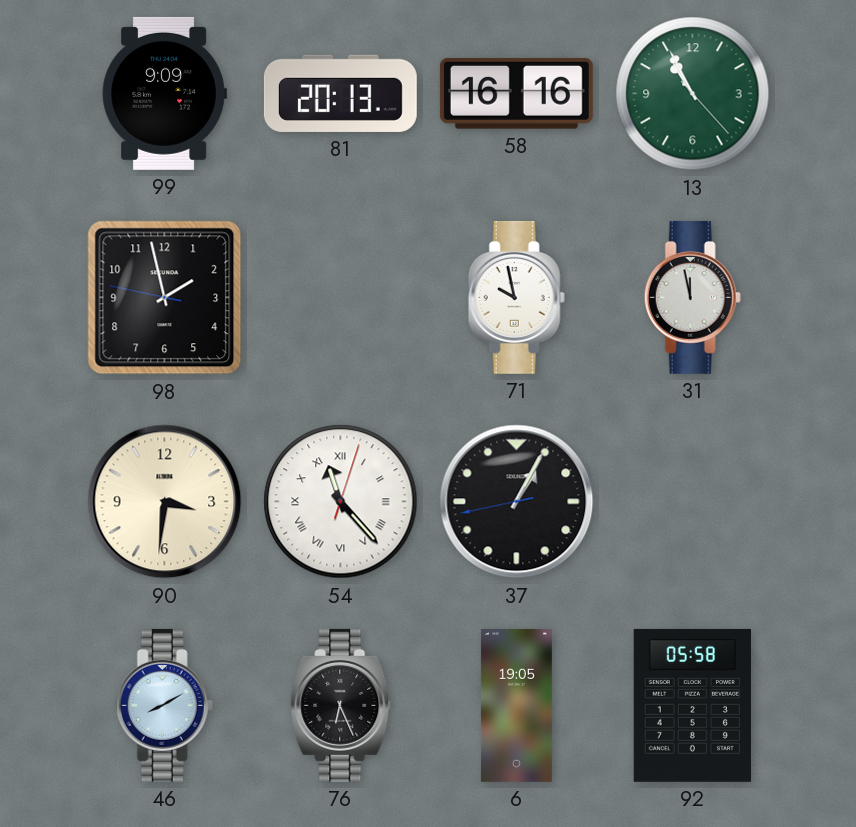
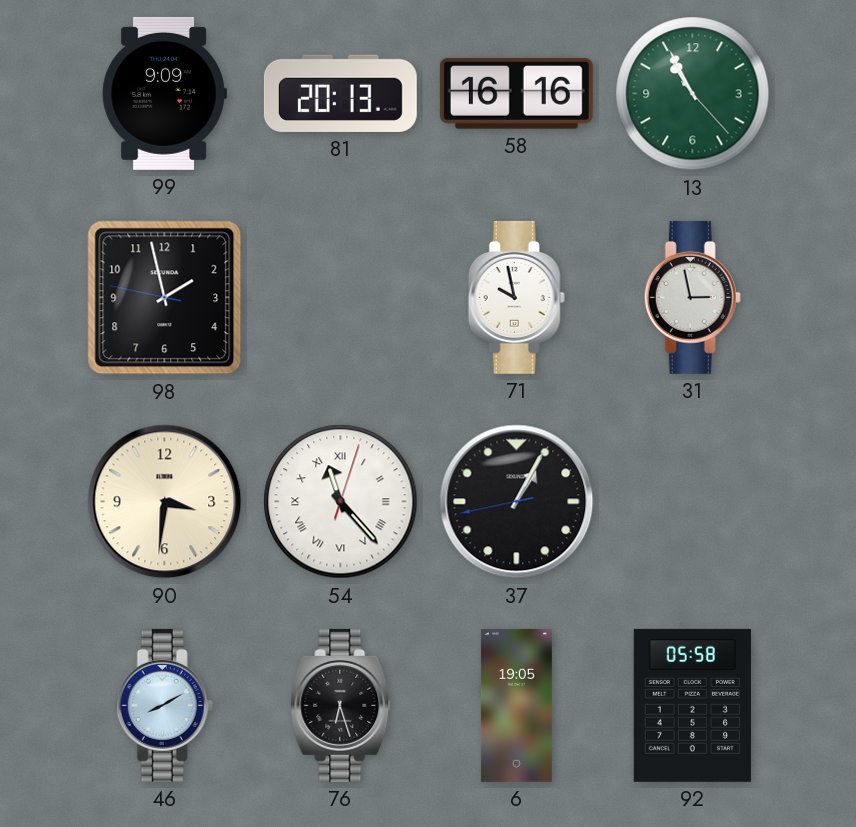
31: 11:58 -> 2:58 (692, 297)
76: 6:26 -> 6:27 (341, 705)
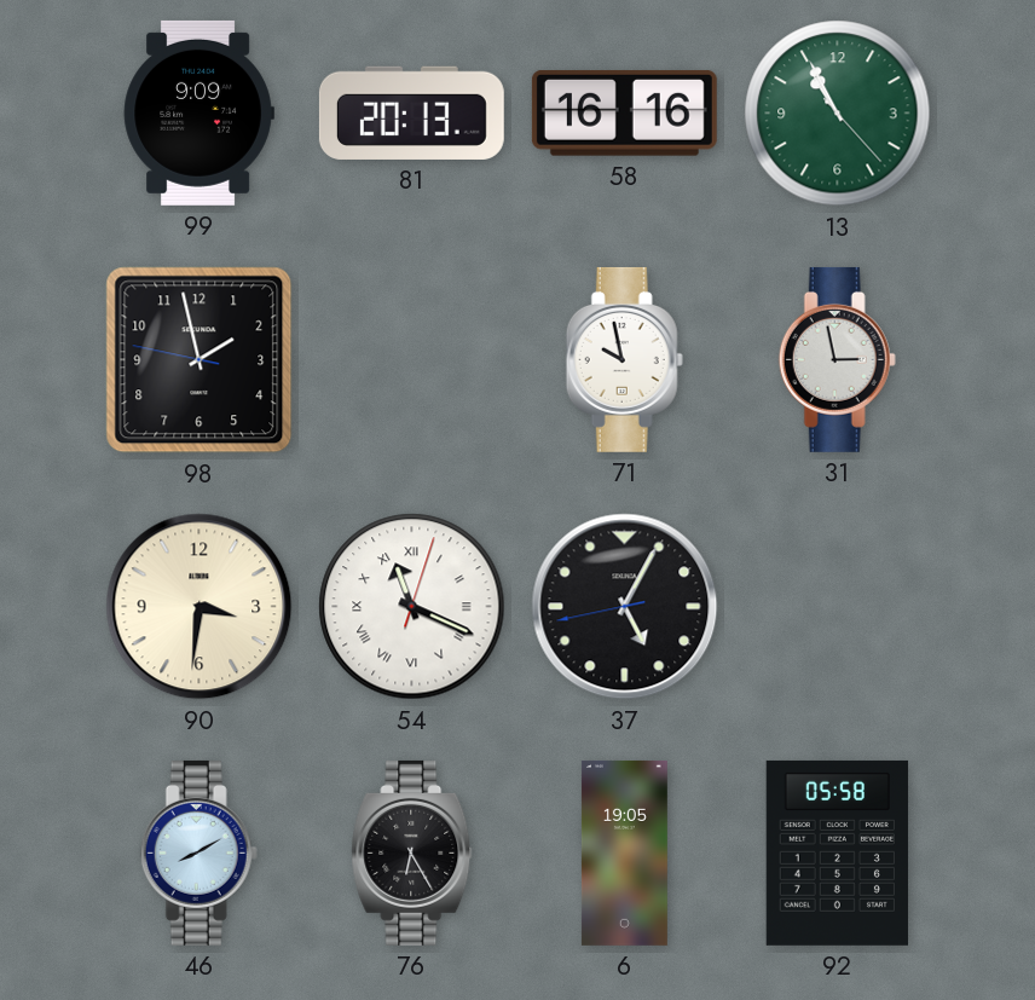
54: 11:23 -> 11:19 (412, 607)
37: 1:04 -> 5:04 (625, 607)
76: 6:27 -> 6:25 (412, 852)
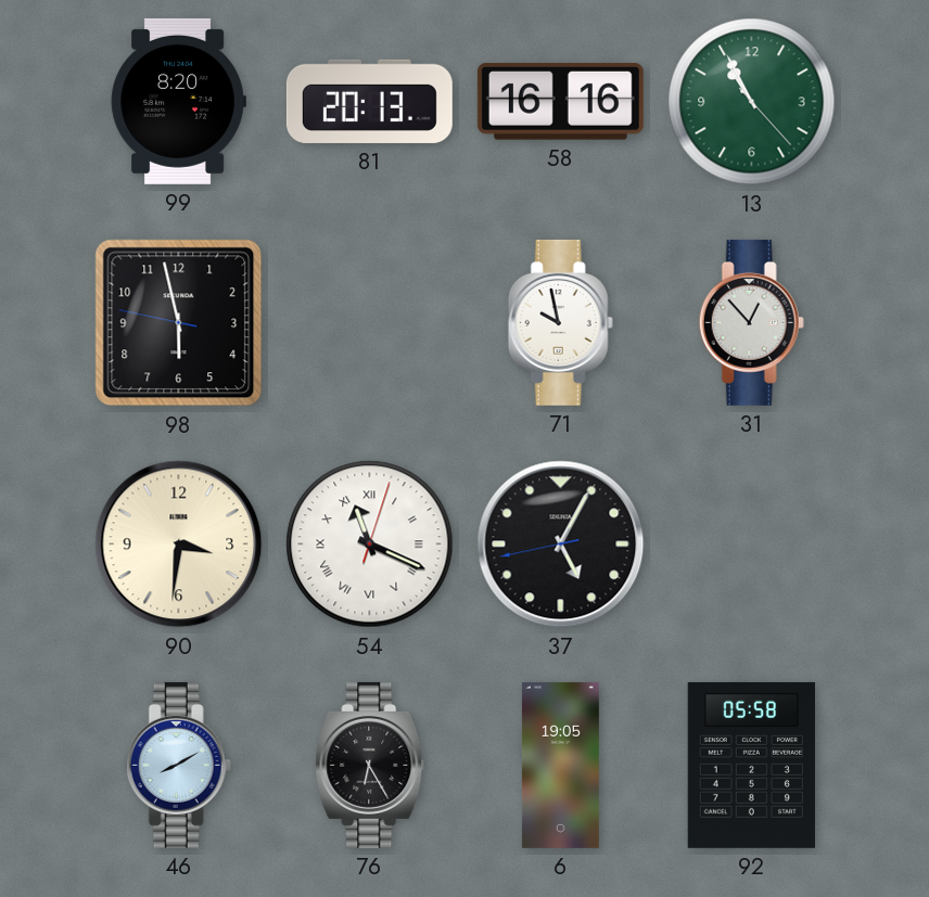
99: 9:09 -> 8:20 (178, 101)
98: 1:57 -> 5:57 (179, 323)
31: 2:58 -> 12:53 (751, 322)
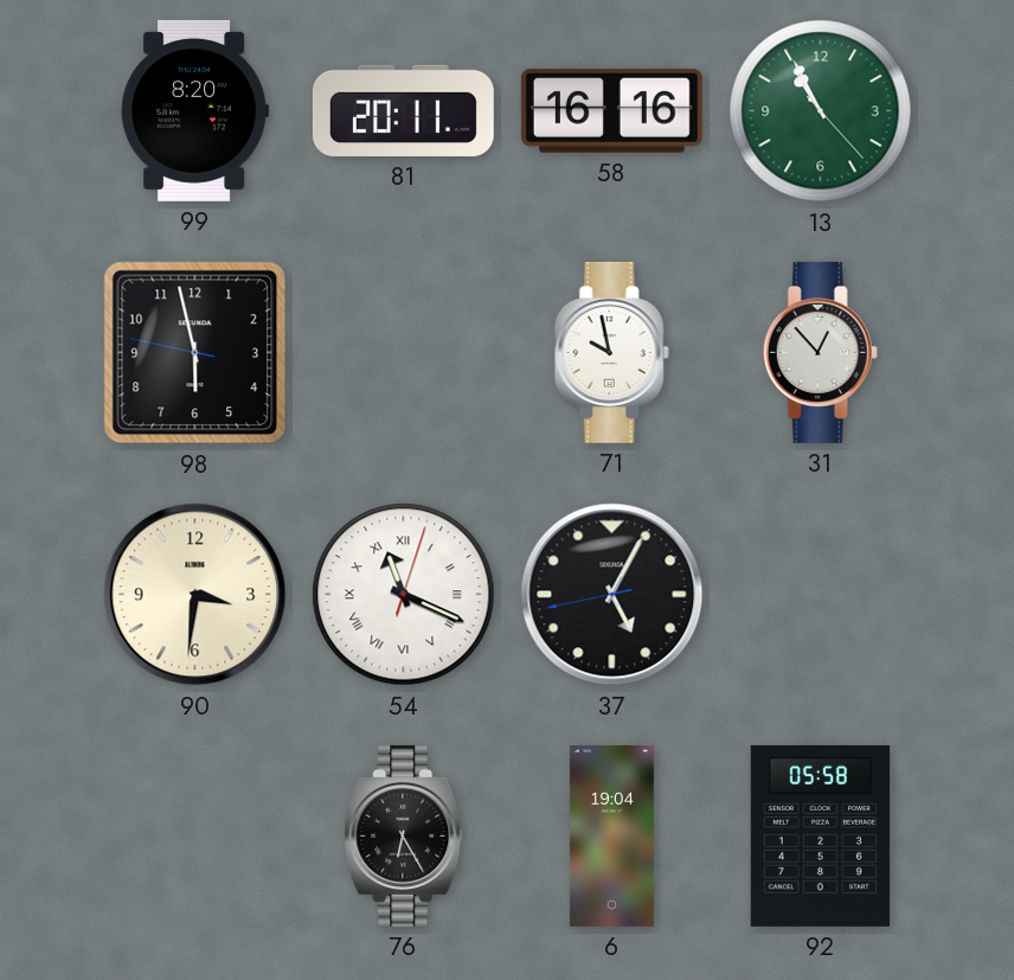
81: 20:13 -> 20:11 (403, 110)
46: 8:10 -> none (178, 765)
6: 19:05 -> 19:04 (611, 835)
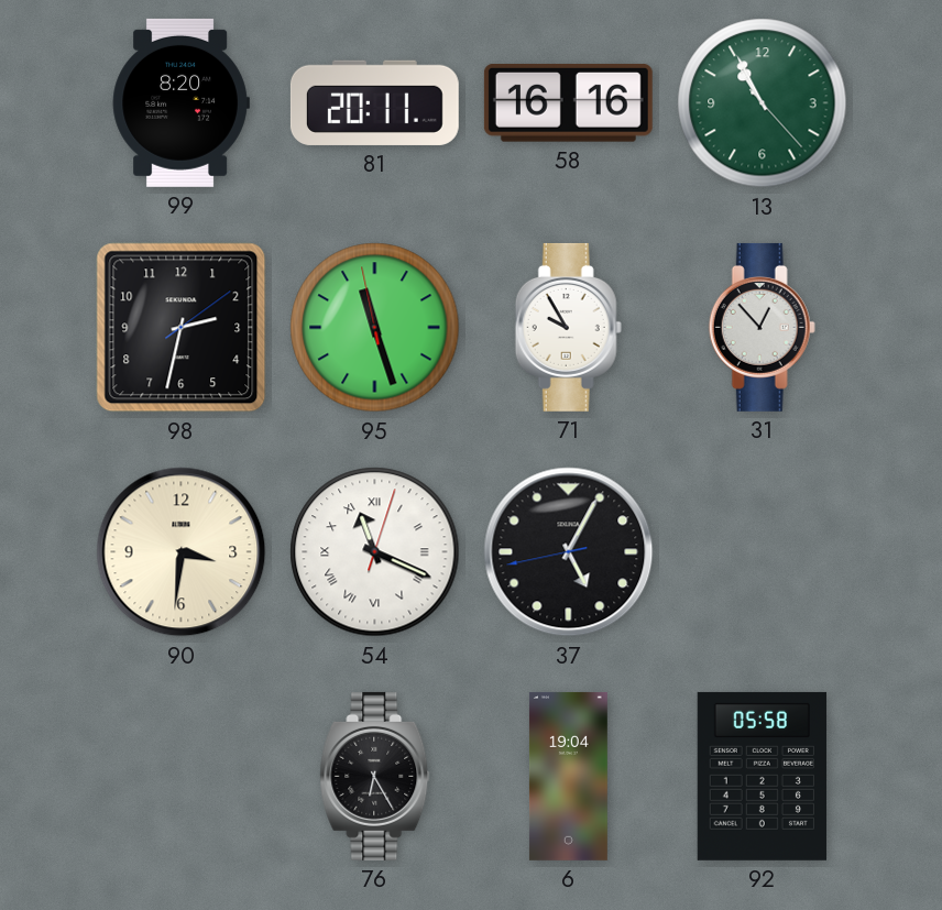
98: 5:57 -> 2:32 (182, 328)
95: none -> 11:26 (375, 328)
71: 9:58 -> 9:55 (568, 327)
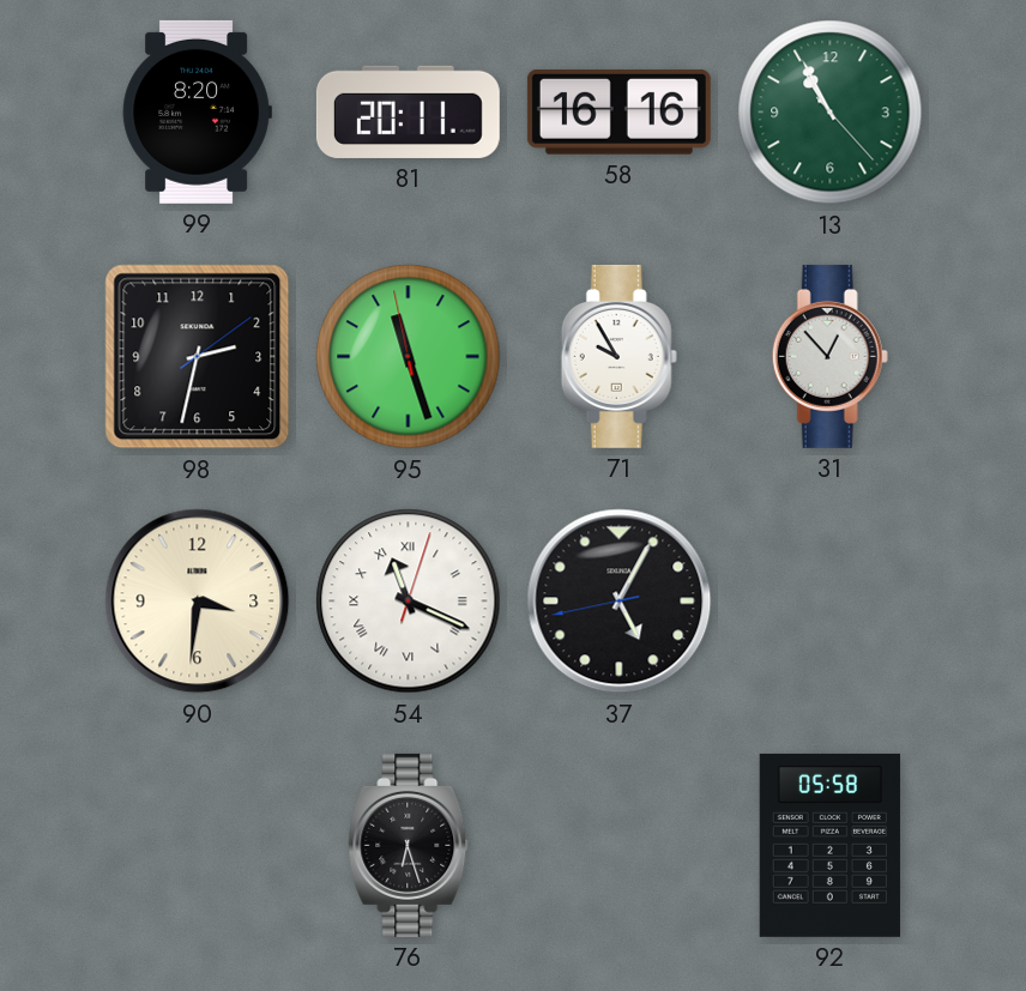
76: 6:25 -> 6:27 (409, 845)
6: 19:04 -> none (568, 776)
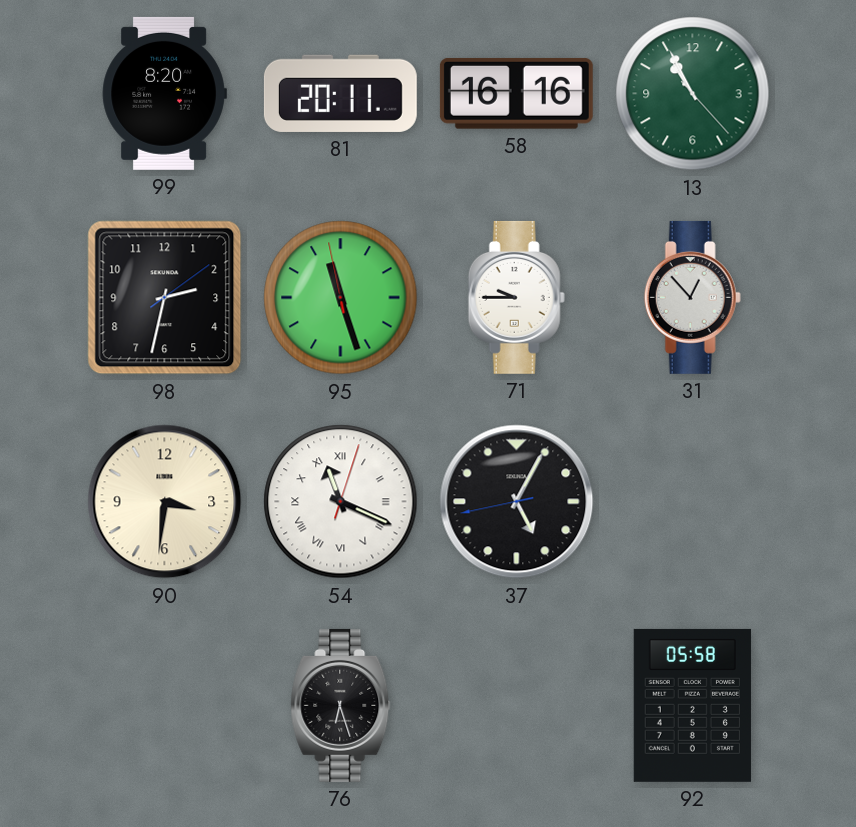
71: 9:55 -> 9:45 (516, 297)
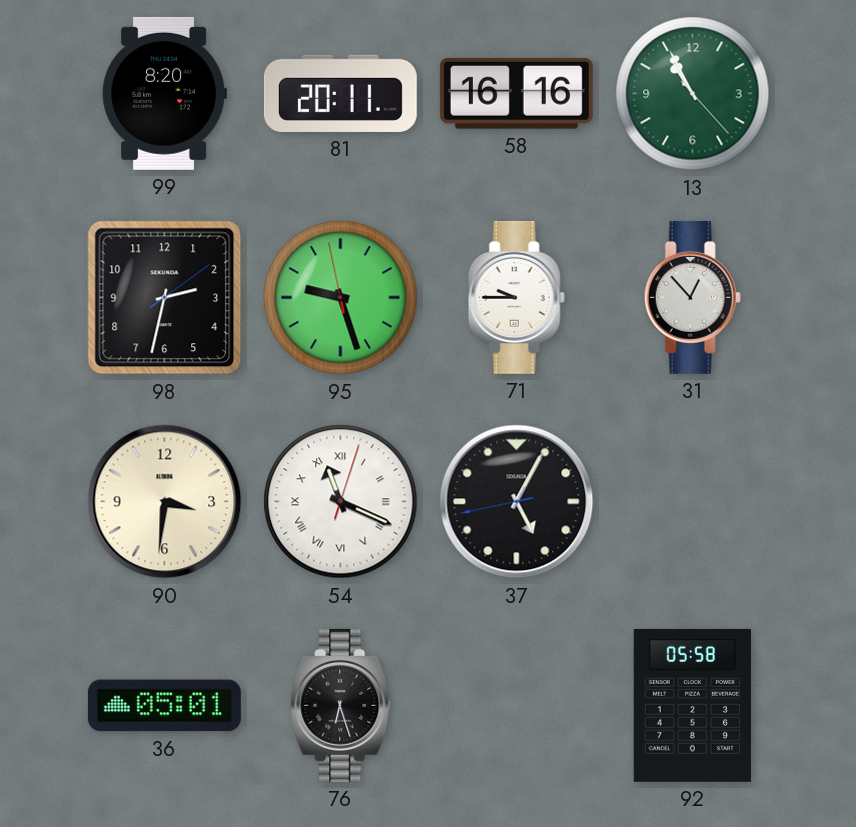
95: 11:26 -> 9:26 (341, 298)
36: none -> 05:01 (164, 706)
